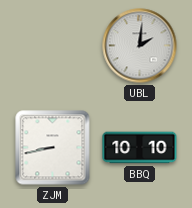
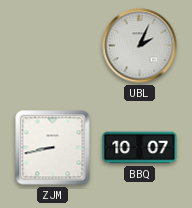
UBL: 2:01 -> 2:04 (140, 46)
BBQ: 10:10 -> 10:07 (140, 148)
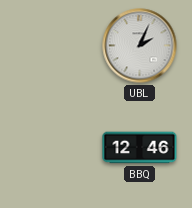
ZJM: 8:43 -> none (53, 148)
BBQ: 10:07 -> 12:46 (140, 148)
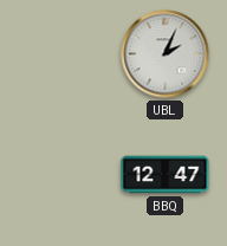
BBQ: 12:46 -> 12:47 (166, 175)
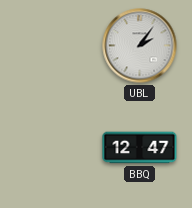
UBL: 2:04 -> 2:06 (140, 46)
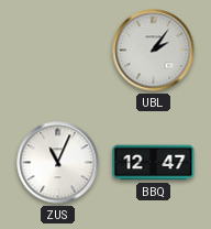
ZUS: none -> 11:04 (58, 163)
